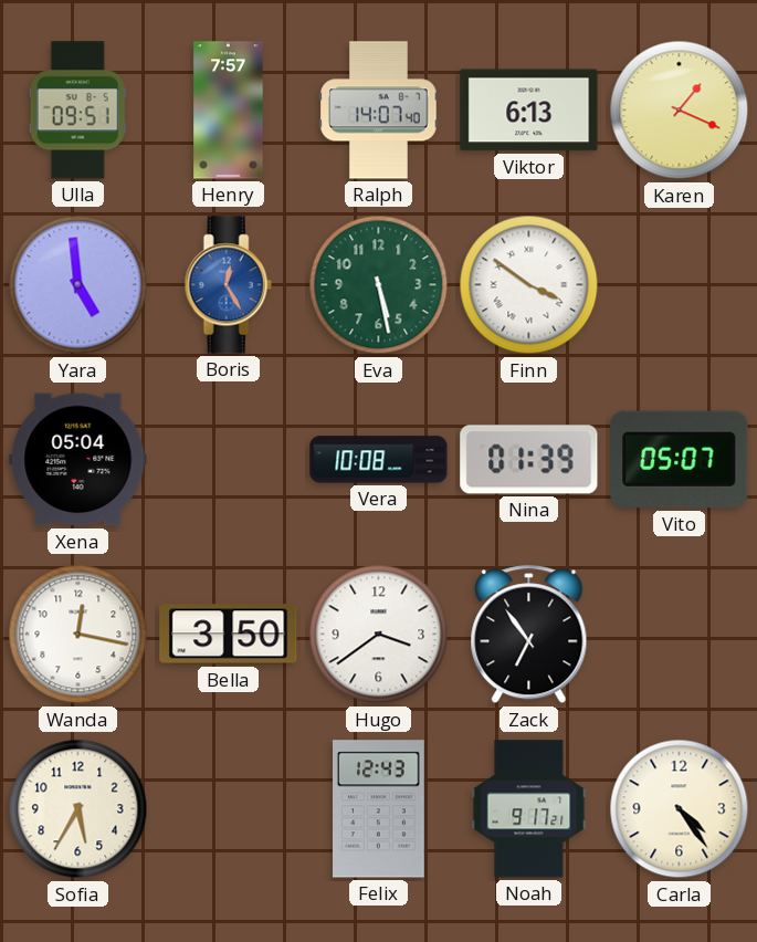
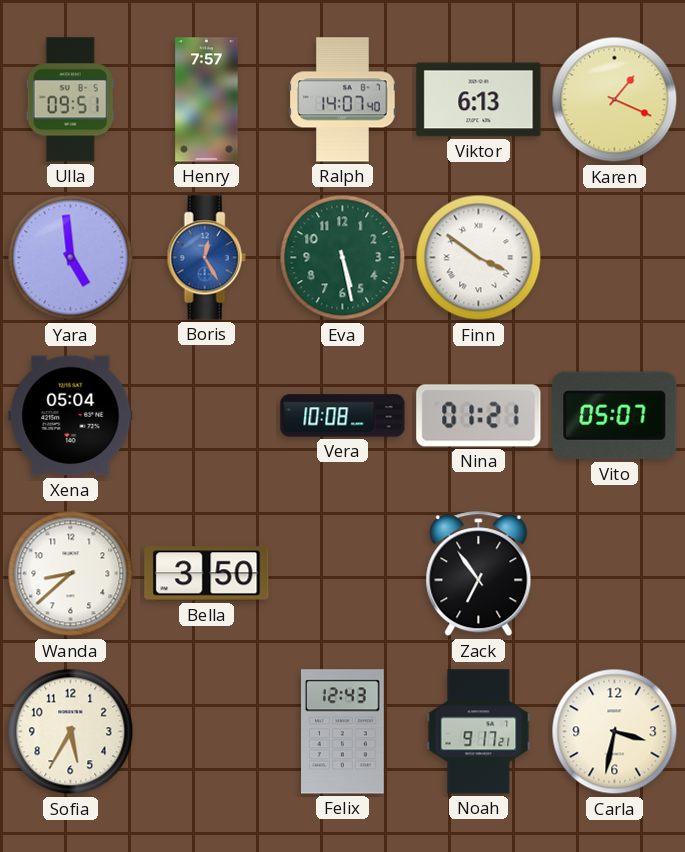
Nina: 01:39 -> 01:21 (479, 416)
Wanda: 12:17 -> 8:38 (71, 574)
Hugo: 3:39 -> none (379, 635)
Carla: 4:24 -> 3:32 (615, 732)
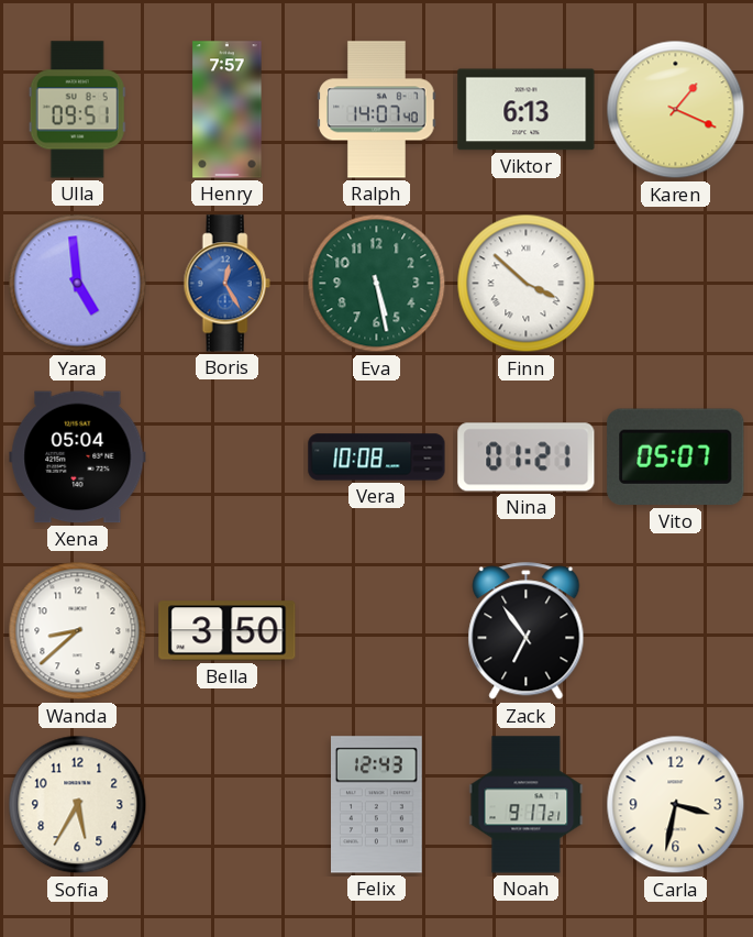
Finn: 3:51 -> 3:52 (527, 284)
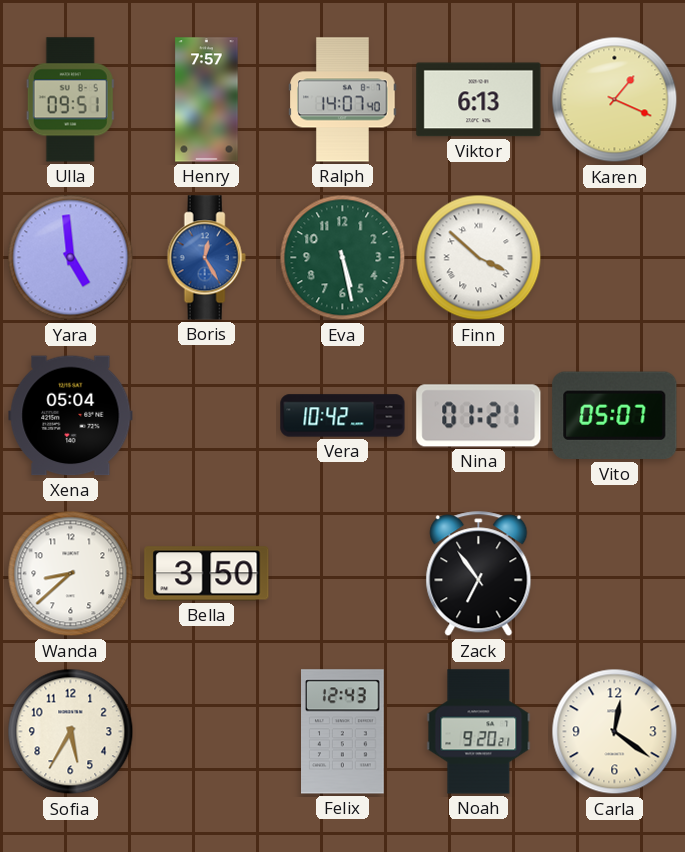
Vera: 10:08 -> 10:42 (343, 416)
Noah: 9:17 -> 9:20 (479, 732)
Carla: 3:32 -> 12:21 (615, 732)
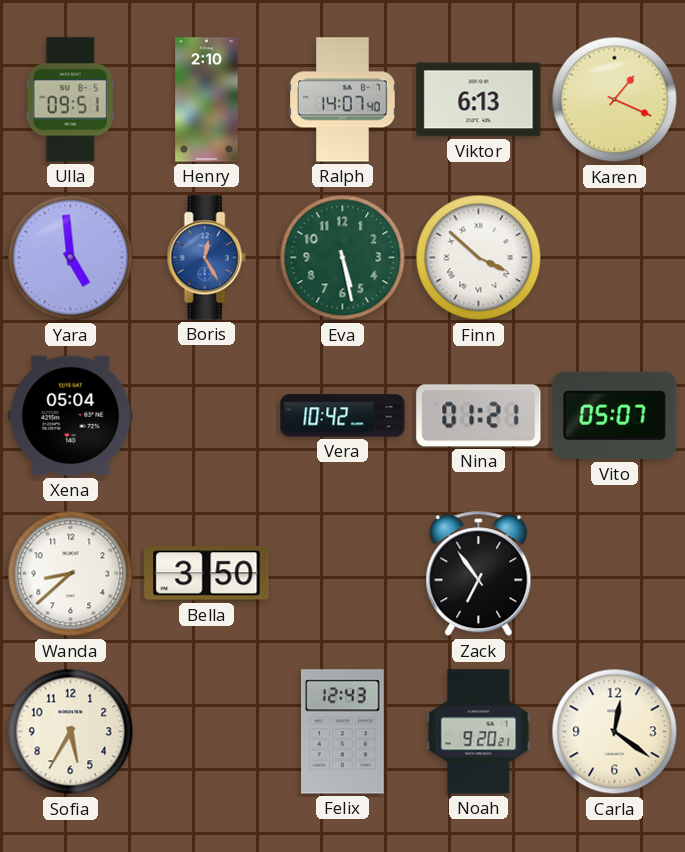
Henry: 7:57 -> 2:10 (207, 100)
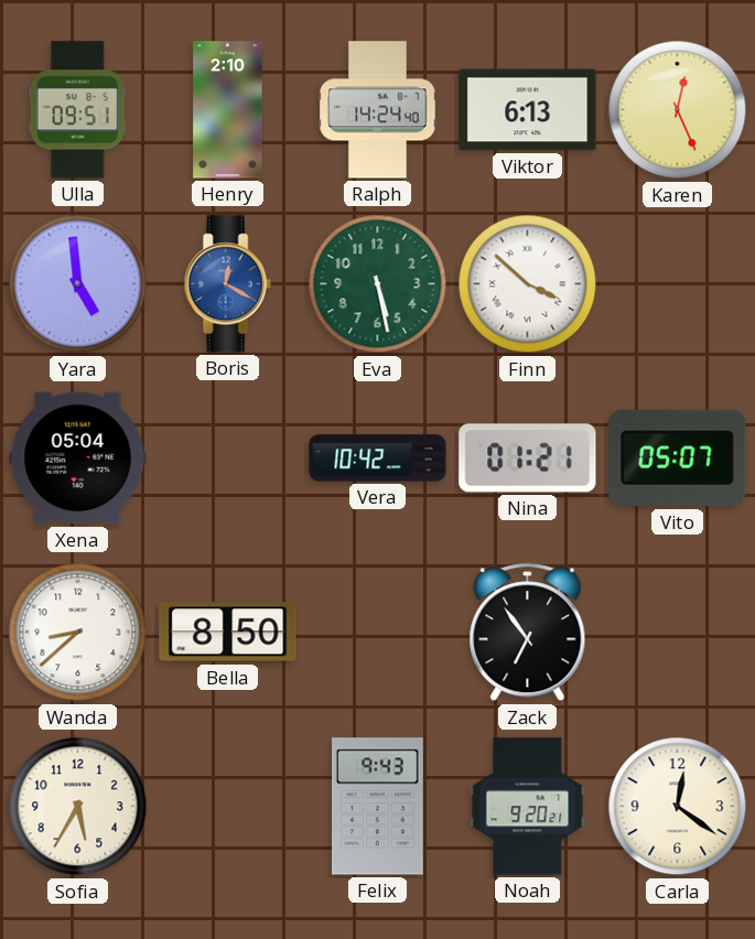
Ralph: 14:07 -> 14:24 (378, 110)
Karen: 1:19 -> 12:26 (678, 110)
Boris: 12:25 -> 12:20 (227, 284)
Bella: 3:50 -> 8:50 (228, 633)
Felix: 12:43 -> 9:43 (378, 807)
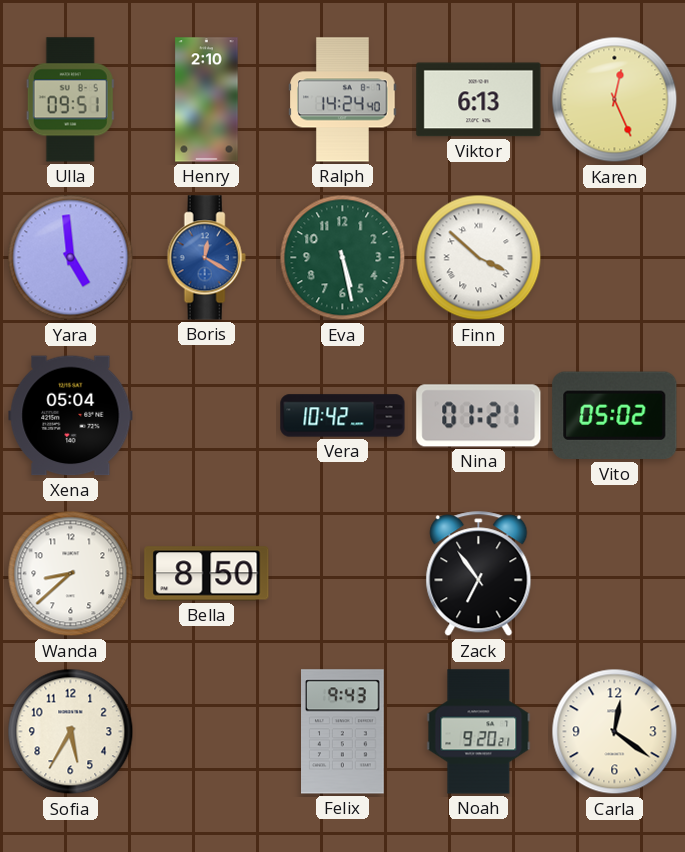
Vito: 05:07 -> 05:02 (615, 416)
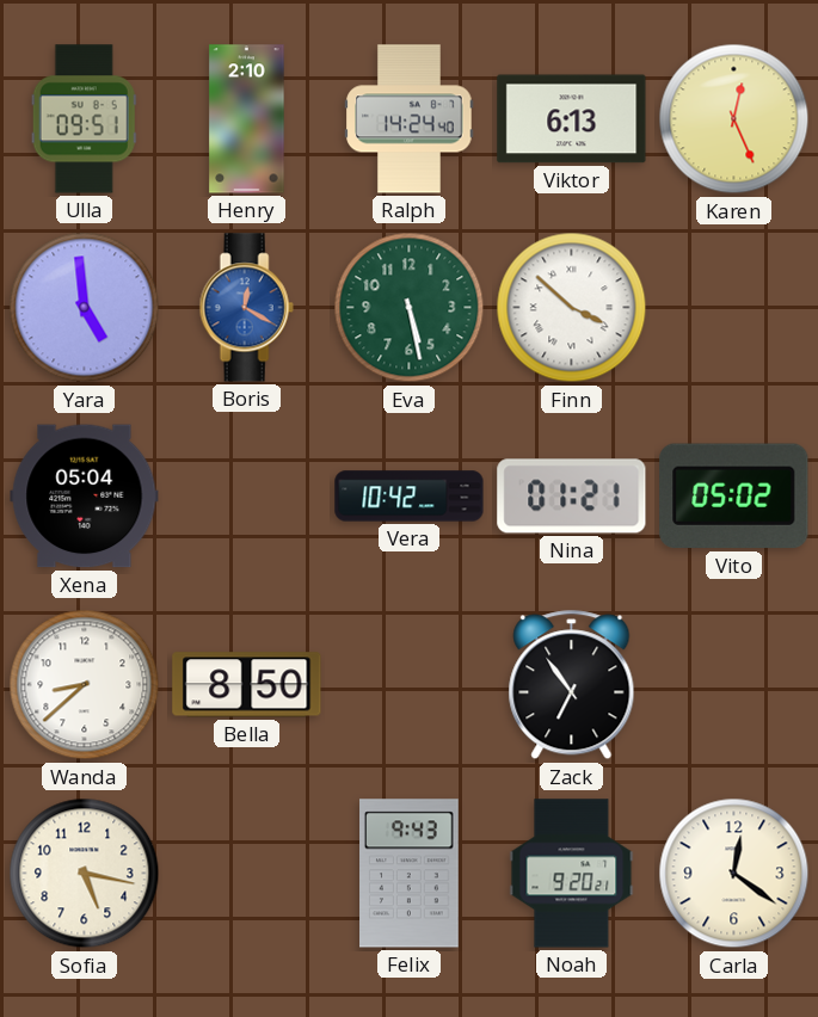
Sofia: 5:35 -> 5:17 (85, 874)
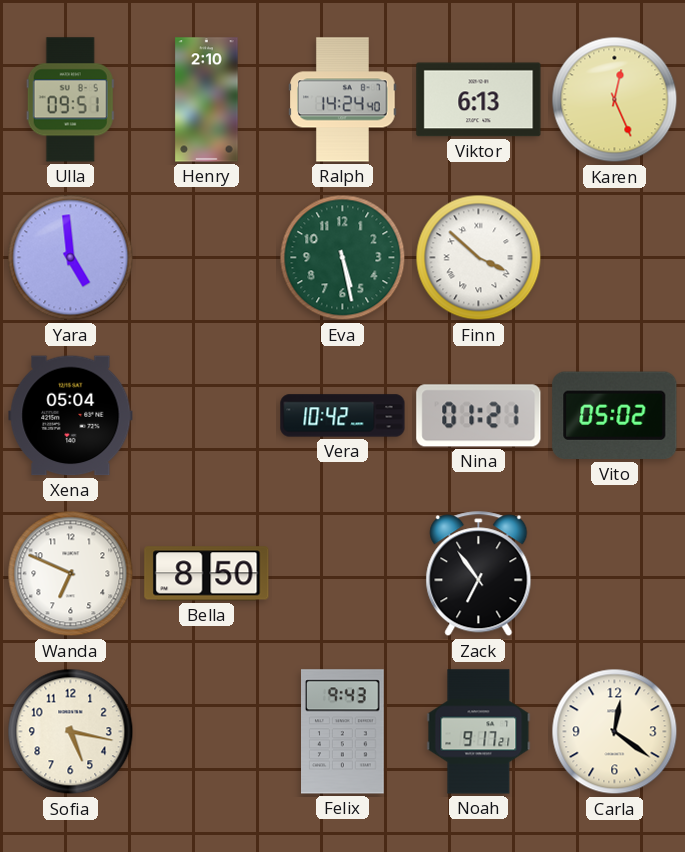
Boris: 12:20 -> none (246, 308)
Wanda: 8:38 -> 6:49 (71, 574)
Noah: 9:20 -> 9:17 (479, 732)
